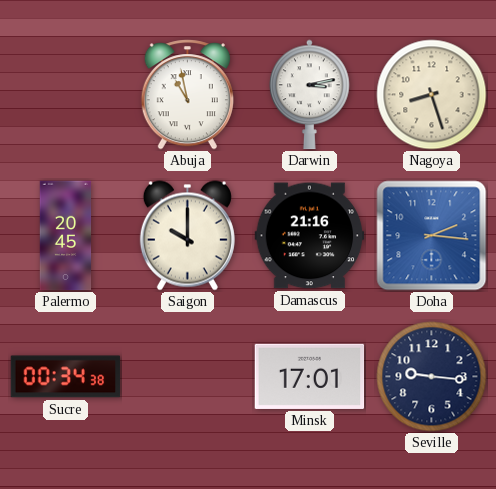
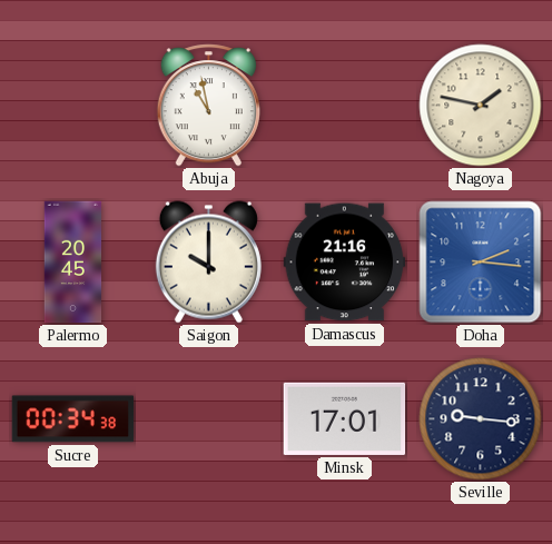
Darwin: 3:13 -> none (310, 95)
Nagoya: 8:27 -> 1:47 (481, 106)
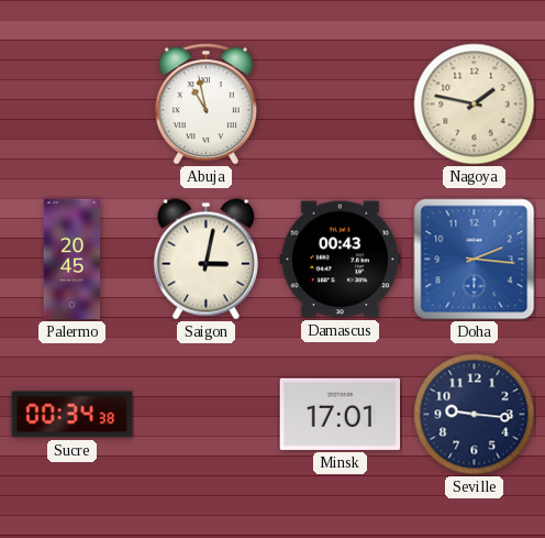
Saigon: 10:00 -> 3:02 (205, 260)
Damascus: 21:16 -> 00:43 (341, 260)
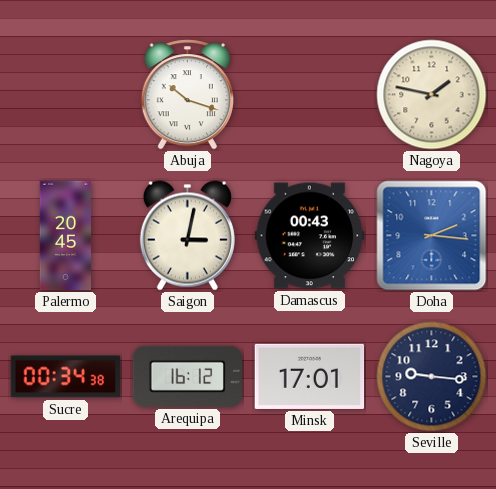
Abuja: 10:58 -> 10:18 (187, 95)
Arequipa: none -> 16:12 (188, 376)
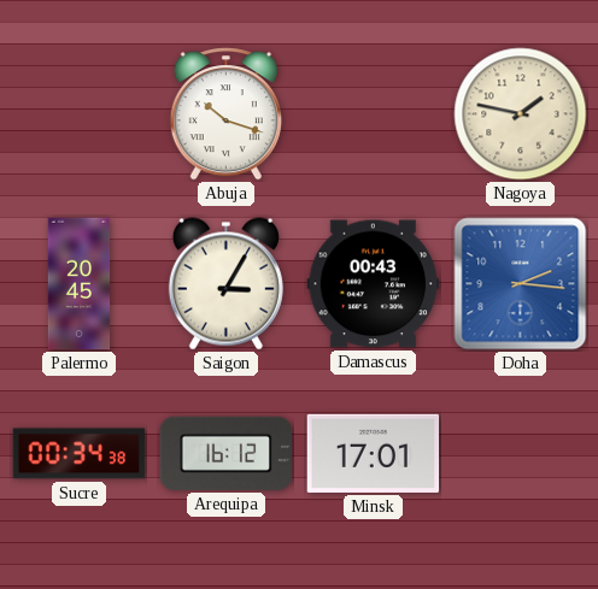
Saigon: 3:02 -> 3:05 (225, 284)
Seville: 9:16 -> none (432, 377)
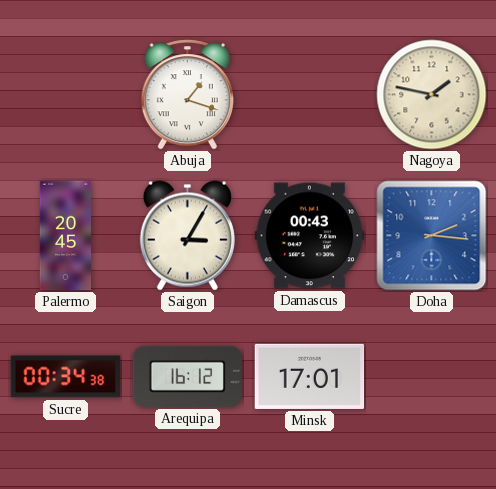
Abuja: 10:18 -> 1:18 (187, 95)
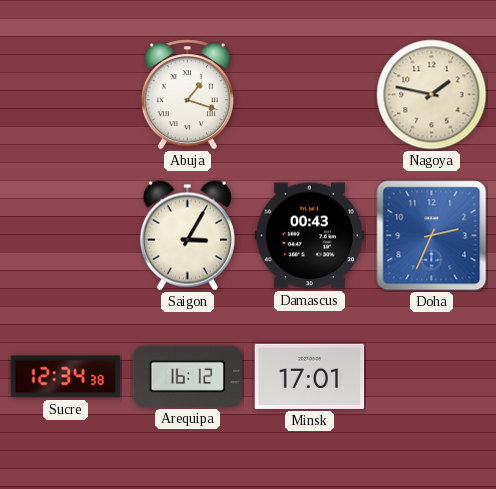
Palermo: 20:45 -> none (66, 236)
Doha: 2:16 -> 2:34 (432, 236)
Sucre: 00:34 -> 12:34 (66, 377)
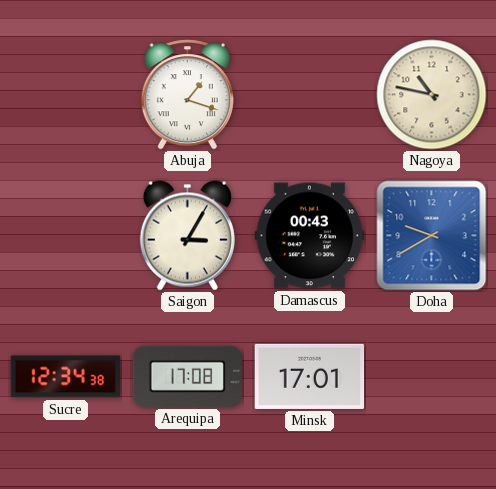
Nagoya: 1:47 -> 10:47 (432, 95)
Doha: 2:34 -> 9:40 (432, 236)
Arequipa: 16:12 -> 17:08 (188, 376)
